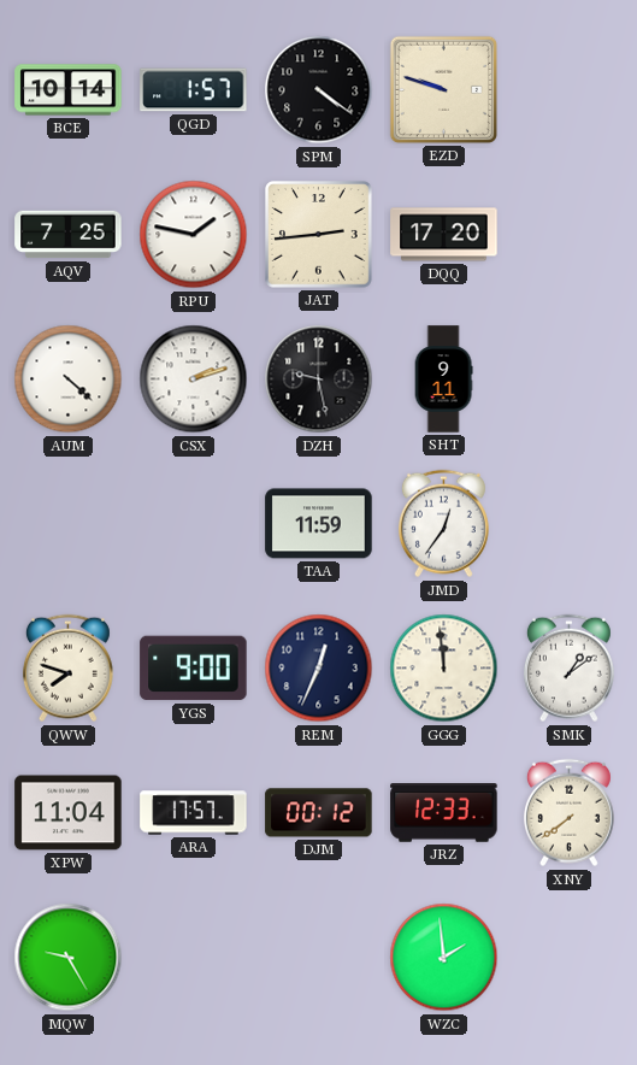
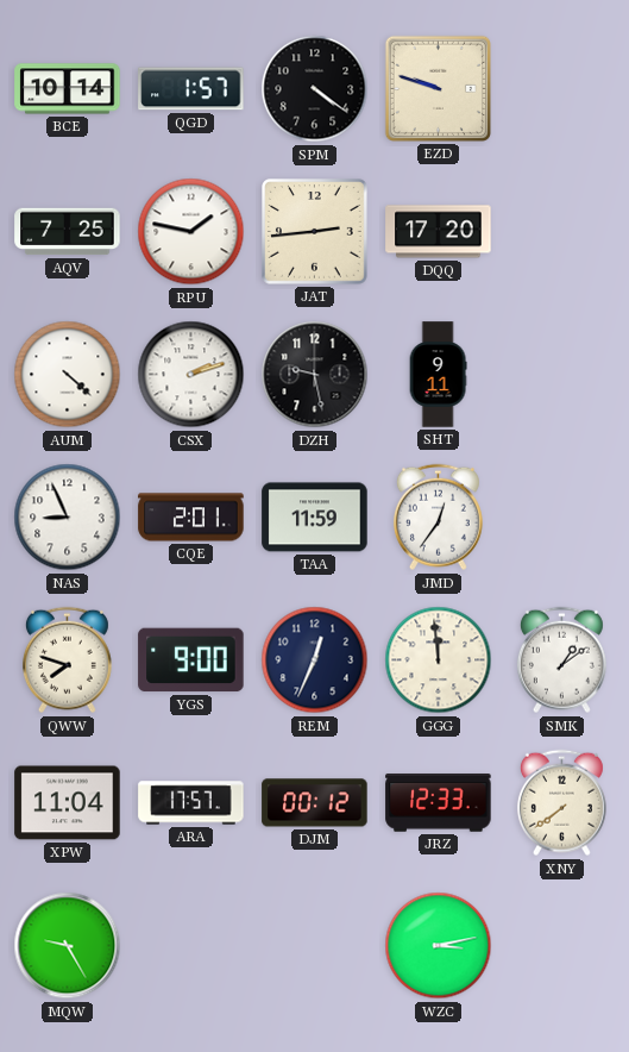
NAS: none -> 8:56 (68, 518)
CQE: none -> 2:01 (191, 518)
WZC: 1:59 -> 3:13 (439, 946)
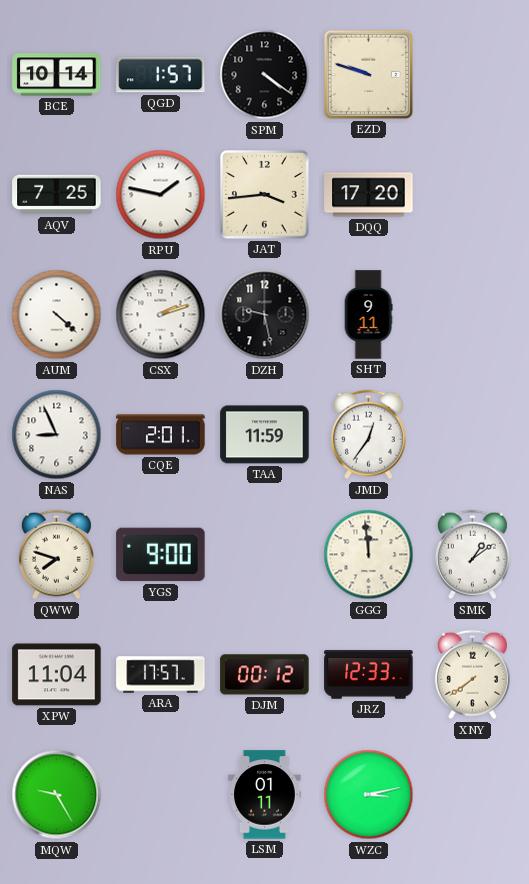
JAT: 2:44 -> 3:44 (265, 195)
REM: 12:34 -> none (315, 660)
LSM: none -> 01:11 (265, 795)
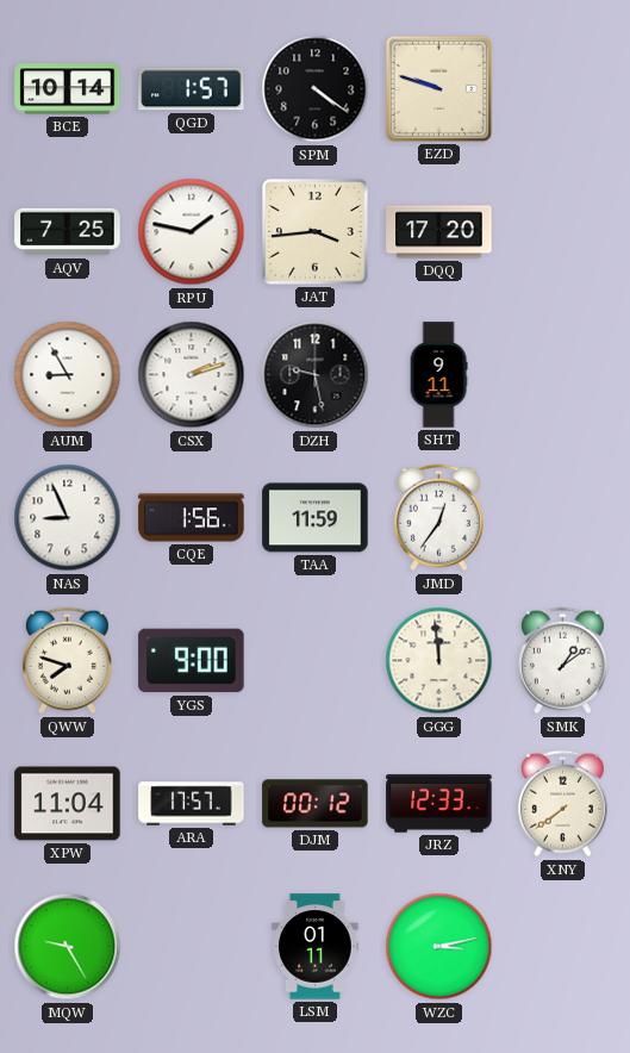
AUM: 4:22 -> 8:55 (68, 375)
CQE: 2:01 -> 1:56 (192, 518)
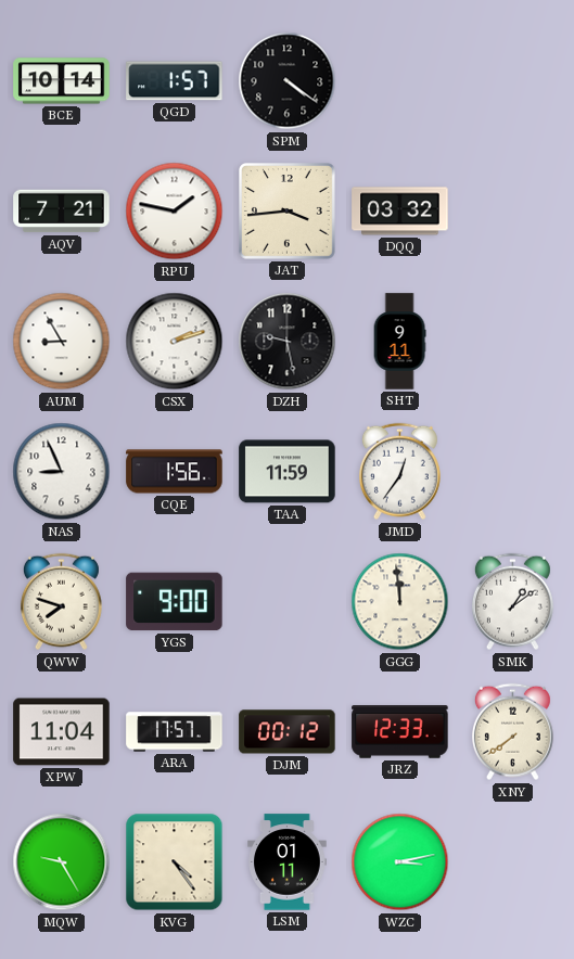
EZD: 9:48 -> none (438, 88)
AQV: 7:25 -> 7:21 (62, 212)
DQQ: 17:20 -> 03:32 (400, 212)
KVG: none -> 4:24 (175, 862)
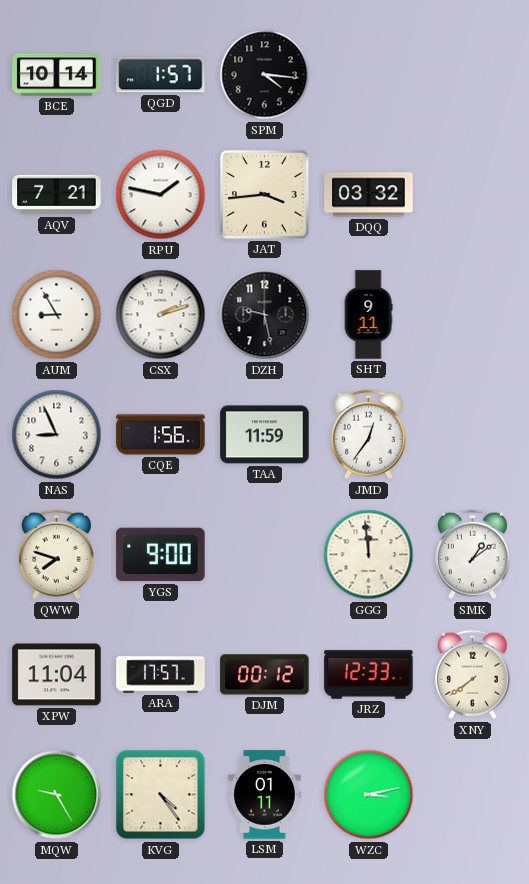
SPM: 4:21 -> 4:16 (265, 75)
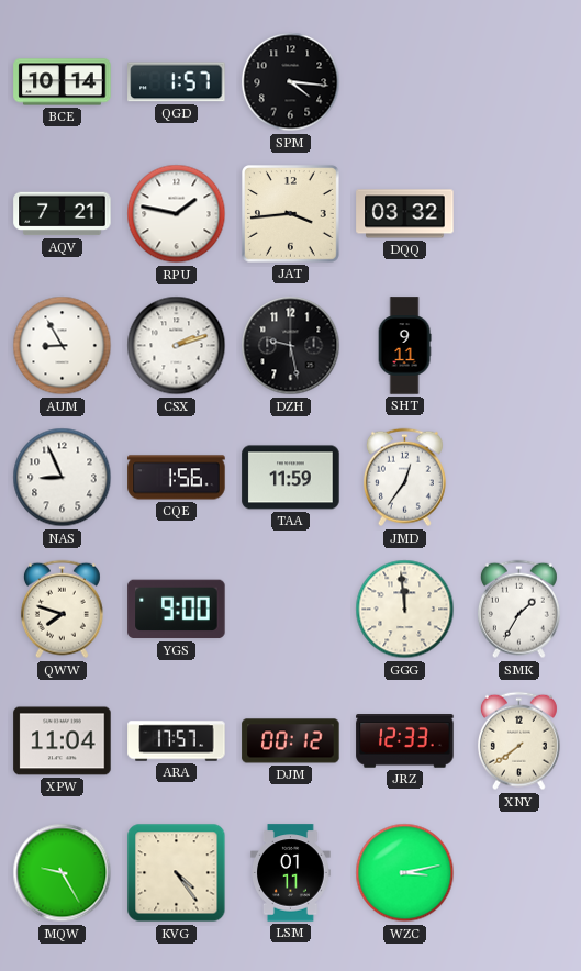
SMK: 1:09 -> 1:35 (518, 610)
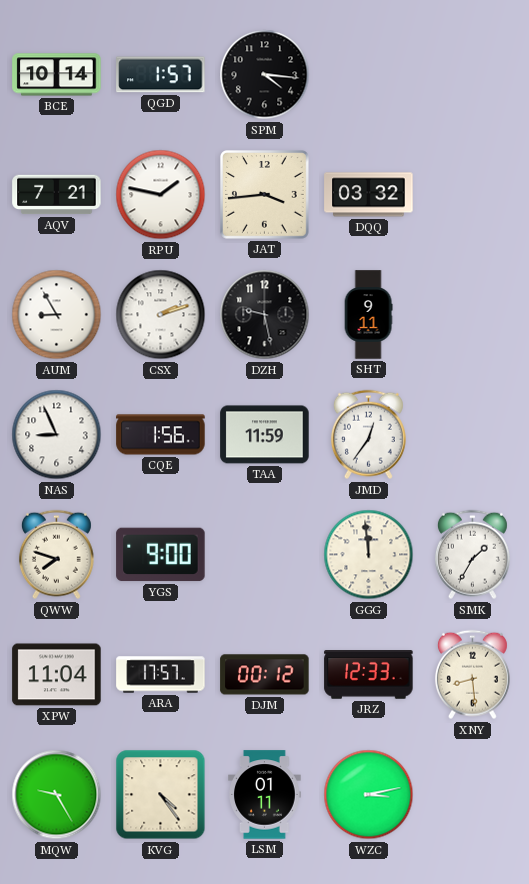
XNY: 7:39 -> 8:29 (472, 675)
